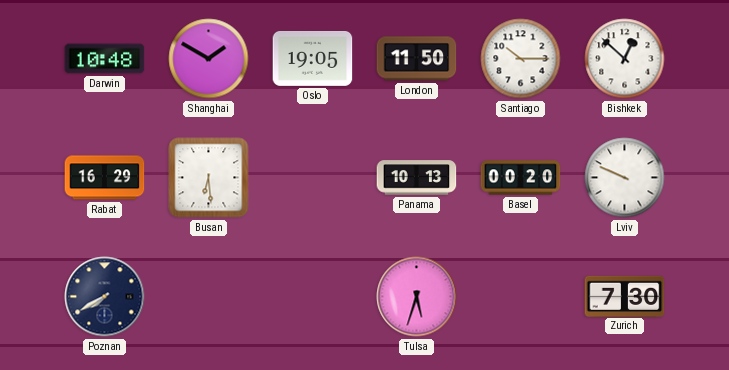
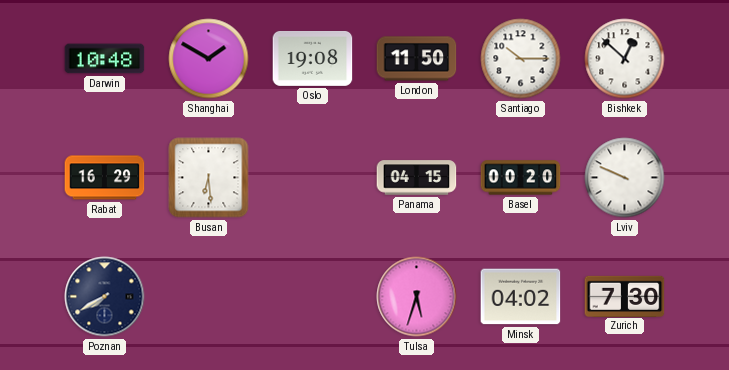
Oslo: 19:05 -> 19:08 (313, 58)
Panama: 10:13 -> 04:15 (417, 178)
Minsk: none -> 04:02 (521, 297)
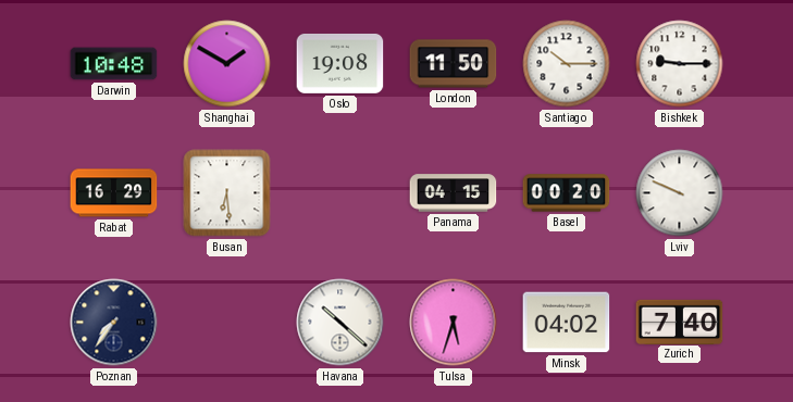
Bishkek: 12:52 -> 9:15 (680, 64)
Poznan: 7:40 -> 7:36 (114, 323)
Havana: none -> 10:22 (340, 323)
Zurich: 7:30 -> 7:40 (680, 322)
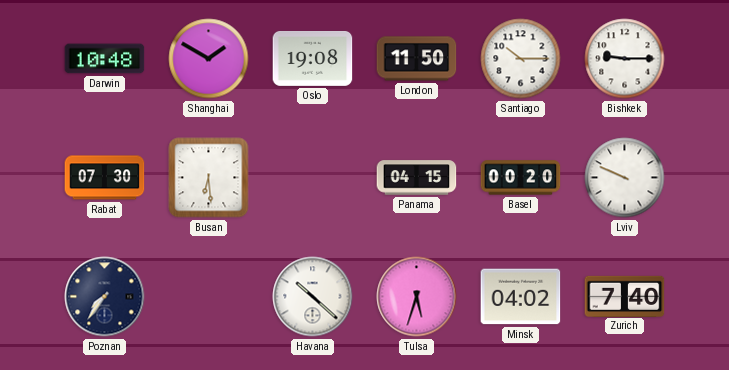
Rabat: 16:29 -> 07:30 (105, 178)
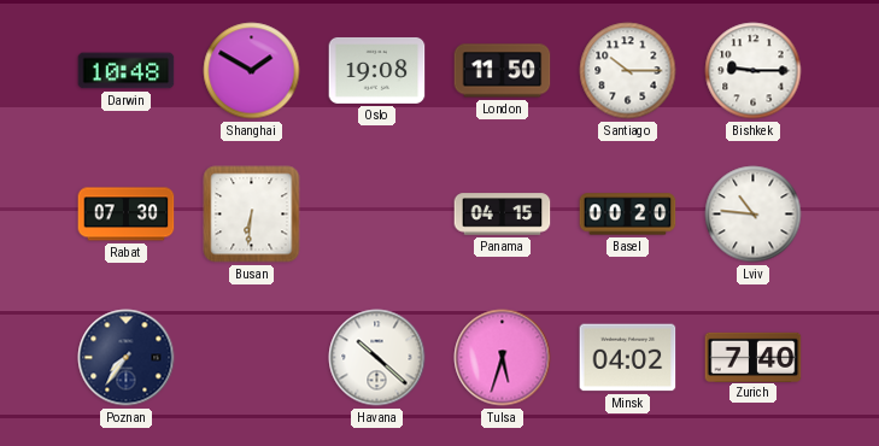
Busan: 6:29 -> 6:31 (252, 215)
Lviv: 9:49 -> 10:46 (754, 215)
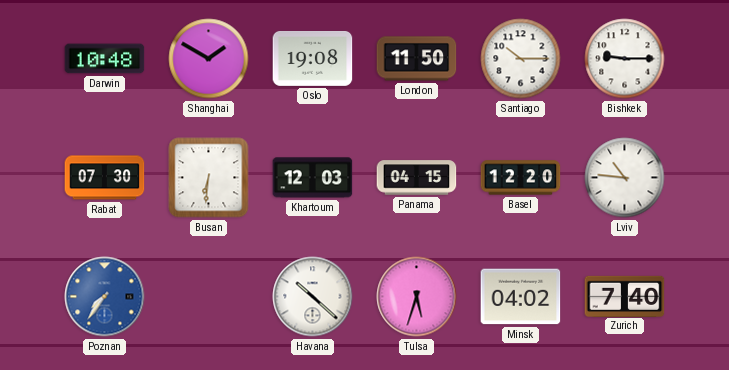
Khartoum: none -> 12:03 (313, 178)
Basel: 00:20 -> 12:20 (521, 178)
Poznan dial: navy -> blue (105, 297)
